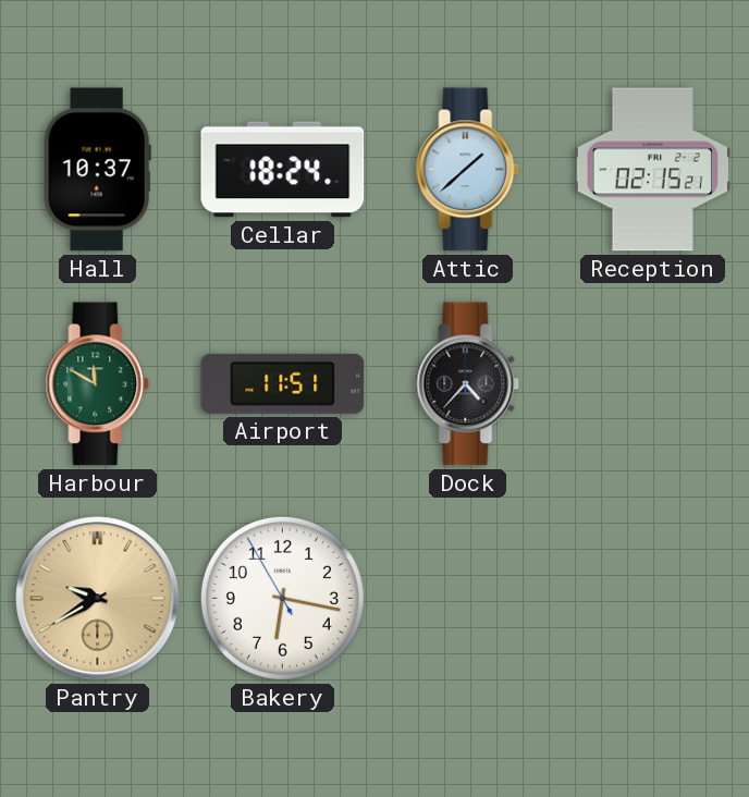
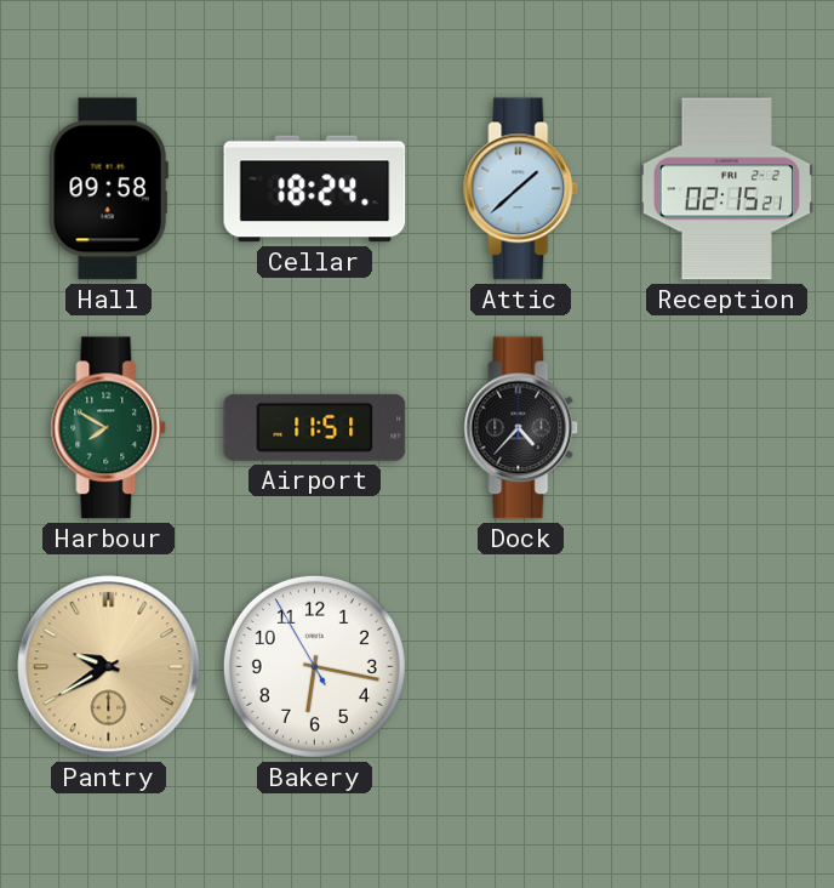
Hall: 10:37 -> 09:58 (108, 189)
Harbour: 11:50 -> 7:50 (109, 428)
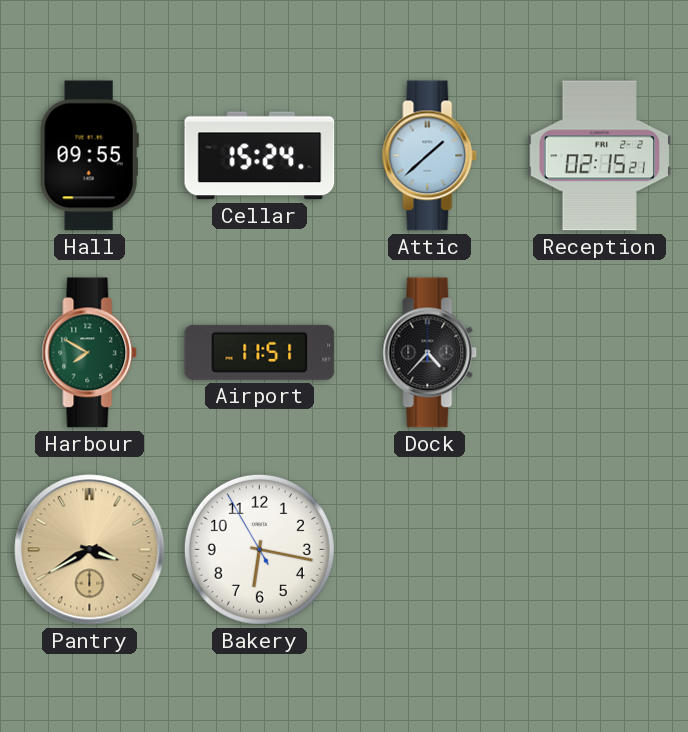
Hall: 09:58 -> 09:55 (89, 156)
Cellar: 18:24 -> 15:24 (260, 156)
Pantry: 9:40 -> 3:40 (90, 550)
